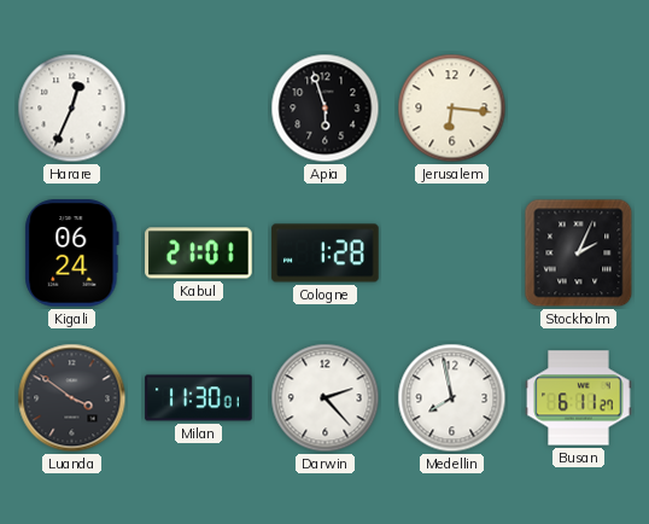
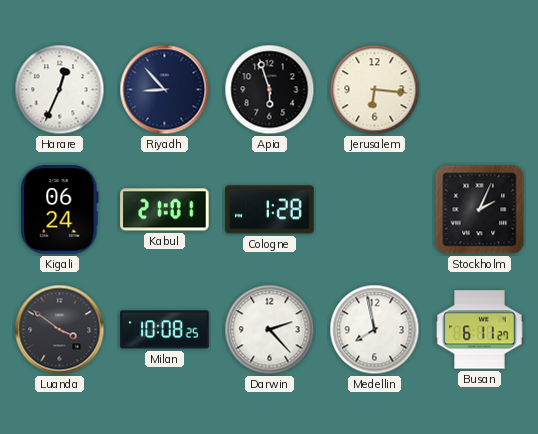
Riyadh: none -> 8:53 (165, 90)
Milan: 11:30 -> 10:08 (165, 330)
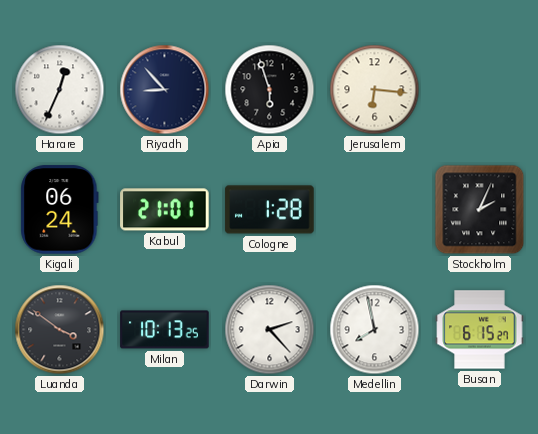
Milan: 10:08 -> 10:13 (165, 330)
Busan: 6:11 -> 6:15 (480, 330)
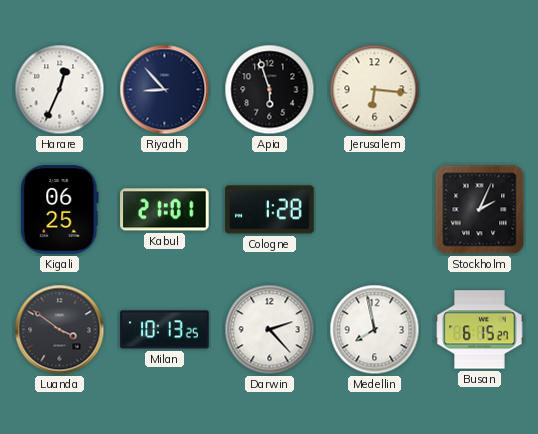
Kigali: 06:24 -> 06:25 (60, 210)
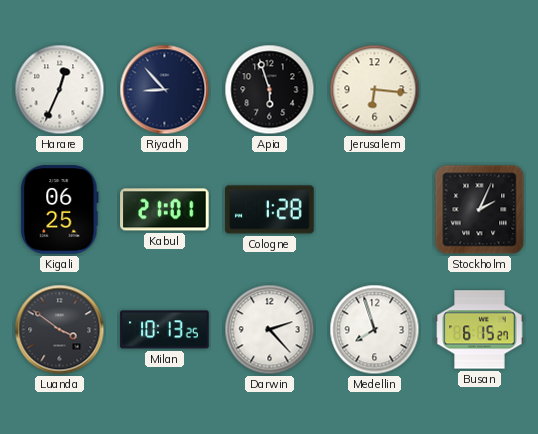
Medellin: 7:58 -> 7:57 (375, 330)
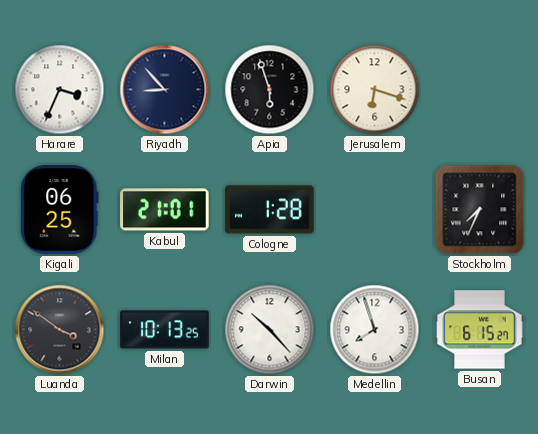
Harare: 12:34 -> 3:34 (60, 90)
Jerusalem: 6:16 -> 6:18 (375, 90)
Stockholm: 2:04 -> 7:34 (480, 210)
Darwin: 2:23 -> 10:23 (270, 330)
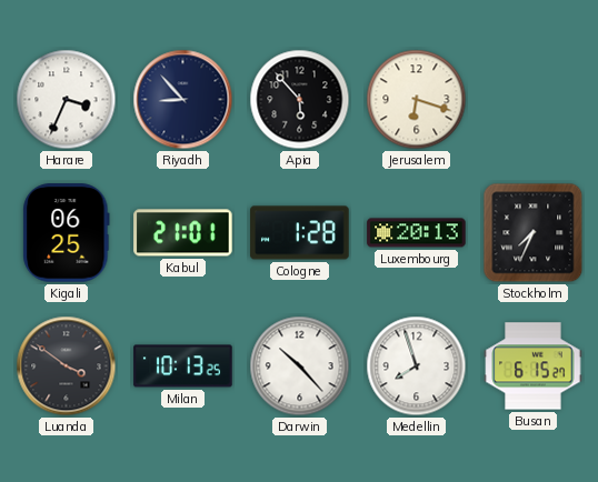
Apia: 5:57 -> 5:53 (300, 100)
Luxembourg: none -> 20:13 (417, 233)
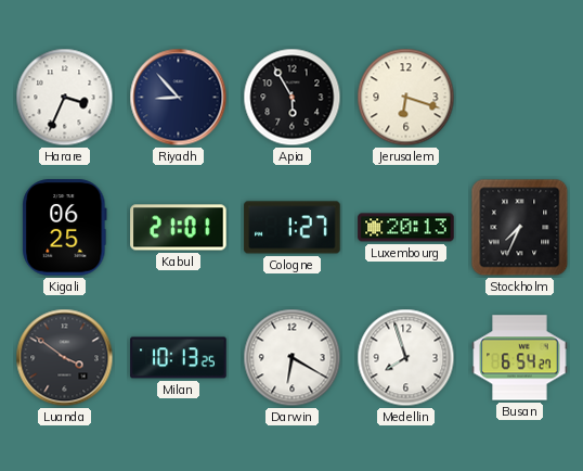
Apia: 5:53 -> 5:55 (293, 98)
Cologne: 1:28 -> 1:27 (293, 228)
Darwin: 10:23 -> 6:20 (293, 358)
Busan: 6:15 -> 6:54 (520, 358)
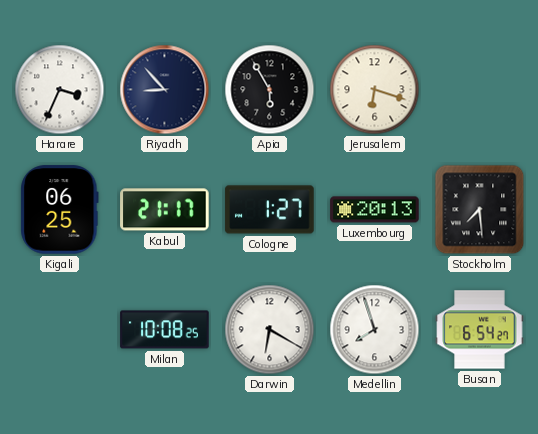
Kabul: 21:01 -> 21:17 (165, 210)
Stockholm: 7:34 -> 7:29 (480, 210)
Luanda: 3:51 -> none (65, 358)
Milan: 10:13 -> 10:08 (165, 330)
